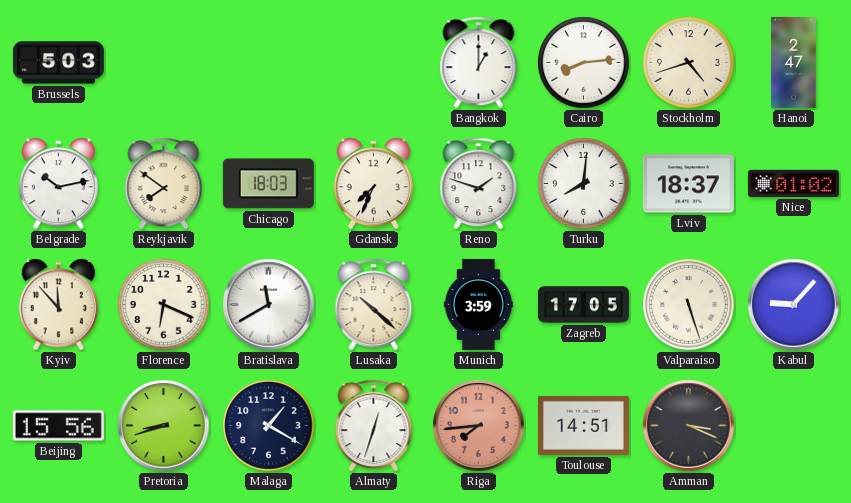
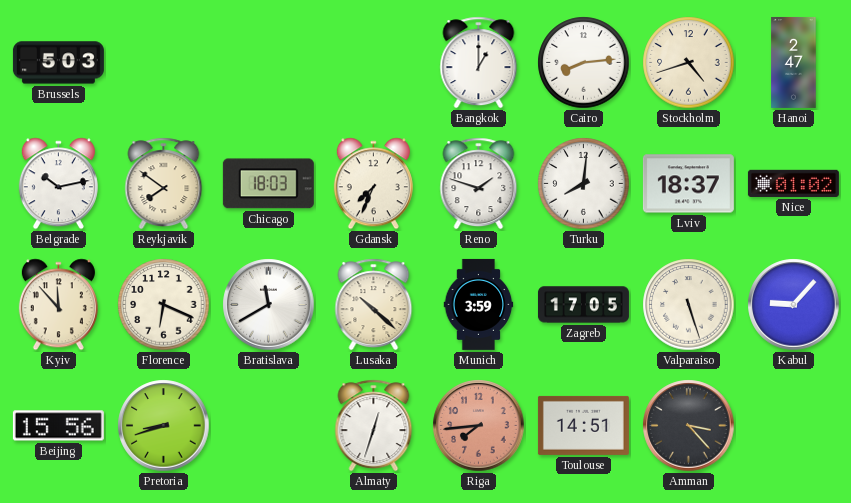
Malaga: 1:20 -> none (269, 426)
Amman: 3:19 -> 3:23 (689, 426)
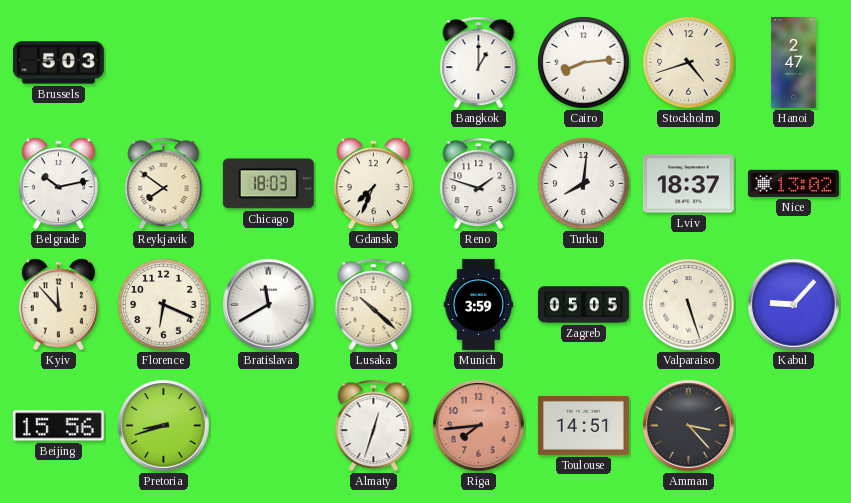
Nice: 01:02 -> 13:02 (793, 183)
Zagreb: 17:05 -> 05:05 (583, 305)
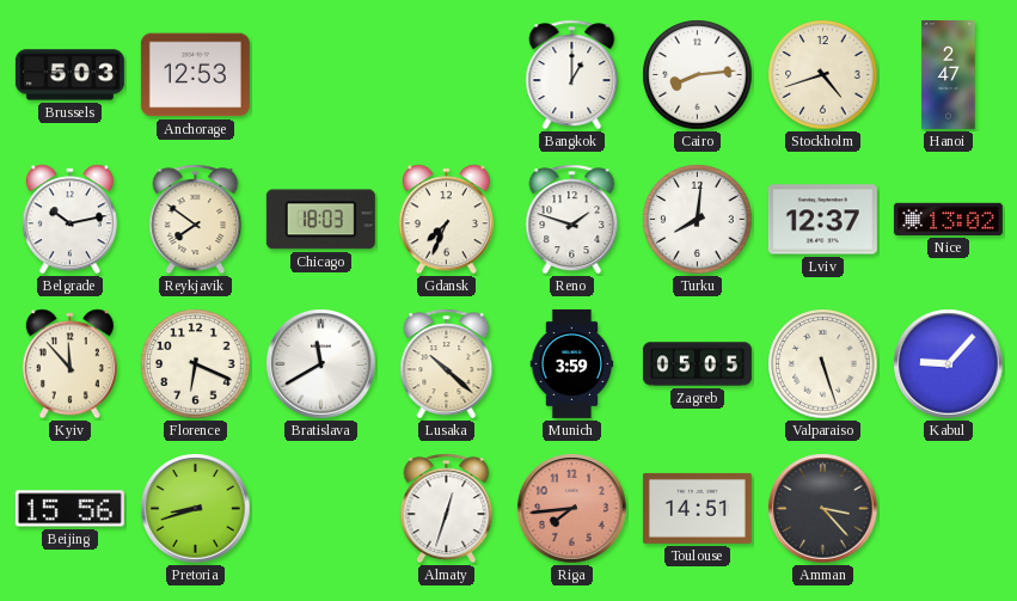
Anchorage: none -> 12:53 (195, 75)
Lviv: 18:37 -> 12:37 (822, 220)
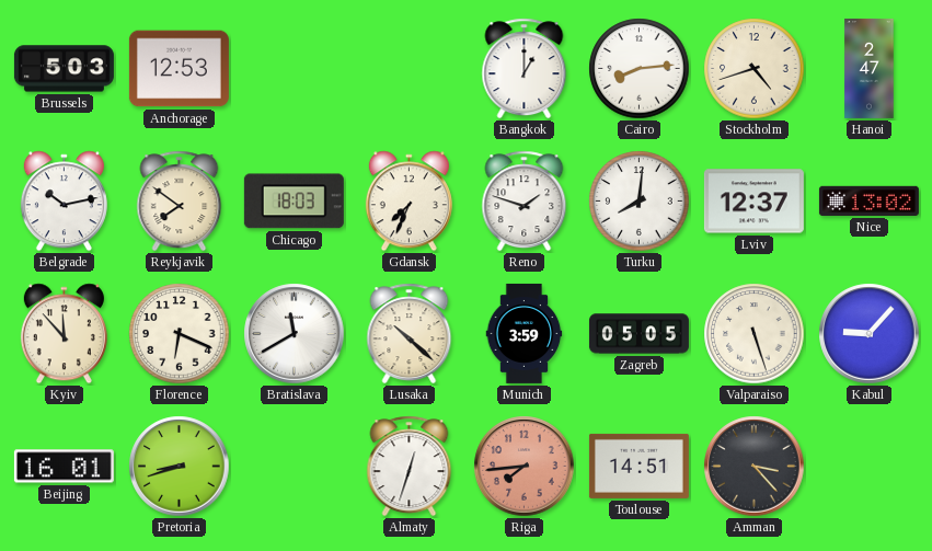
Beijing: 15:56 -> 16:01 (64, 467)
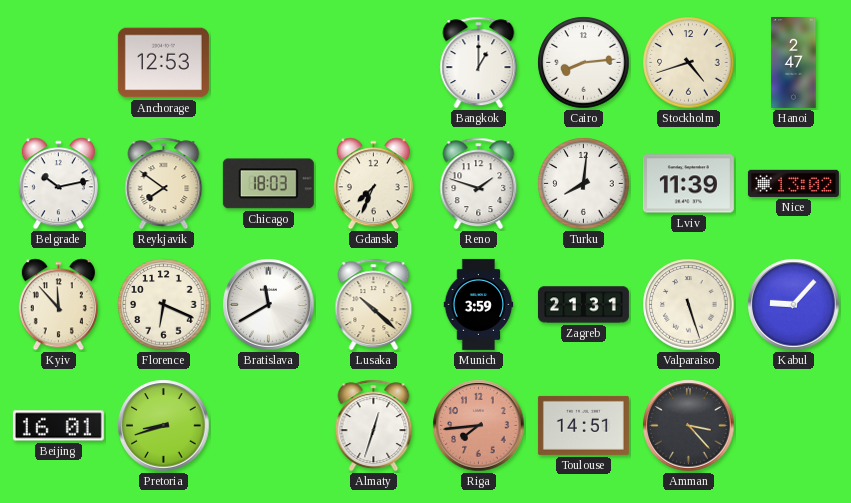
Brussels: 5:03 -> none (64, 69)
Lviv: 12:37 -> 11:39 (688, 184)
Zagreb: 05:05 -> 21:31 (583, 305)
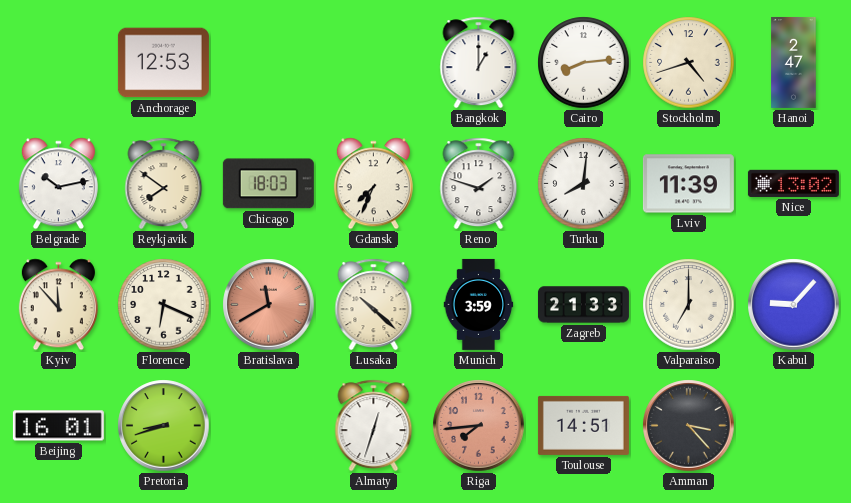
Bratislava dial: white -> salmon (269, 305)
Zagreb: 21:31 -> 21:33 (583, 305)
Valparaiso: 5:27 -> 7:00 (689, 305)
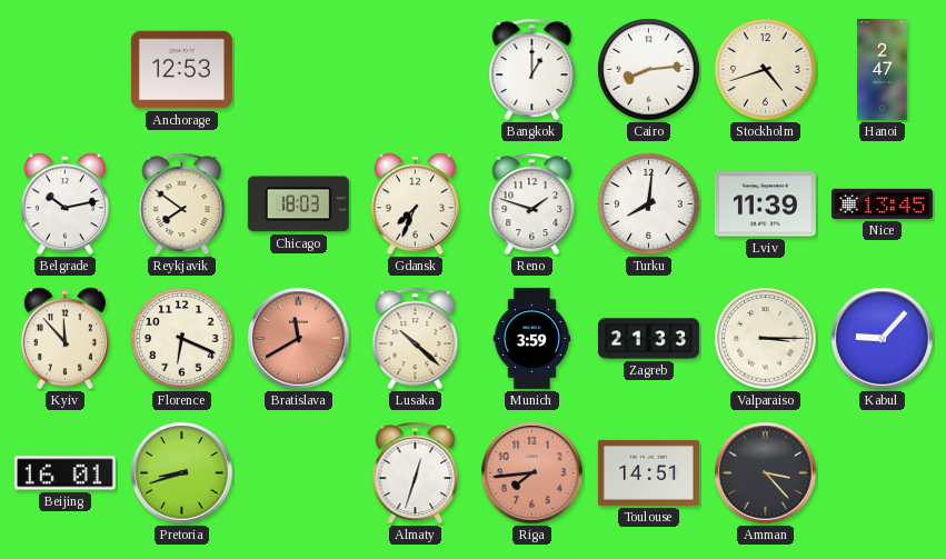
Nice: 13:02 -> 13:45 (882, 203)
Valparaiso: 7:00 -> 3:15 (766, 339)
